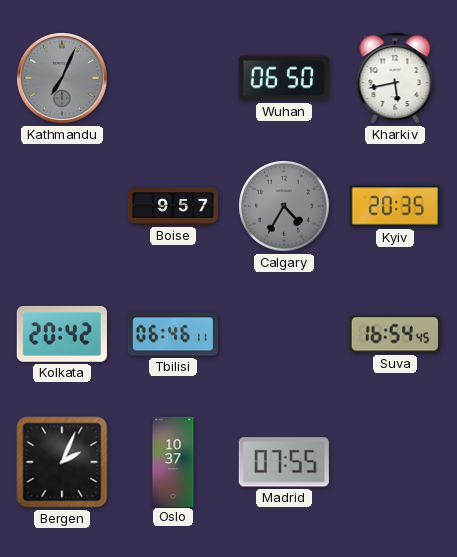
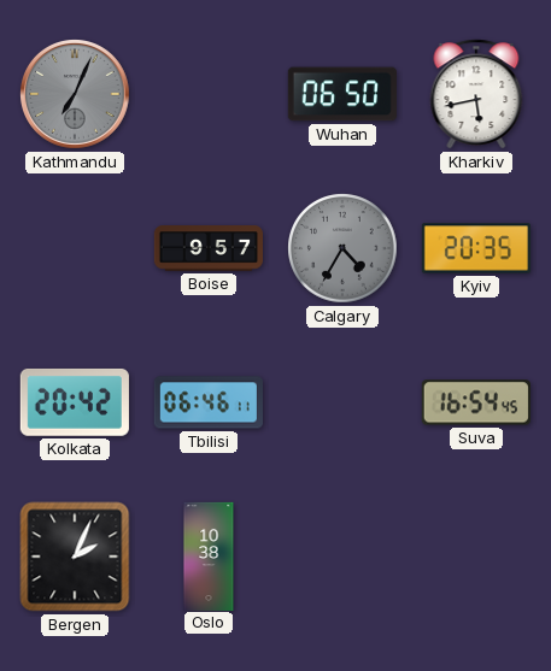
Oslo: 10:37 -> 10:38 (209, 555)
Madrid: 07:55 -> none (284, 462)
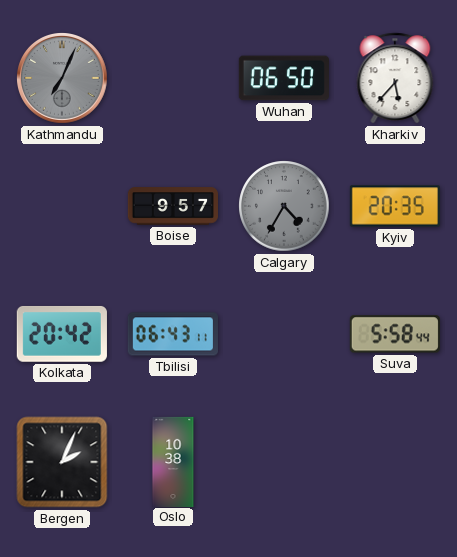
Kharkiv: 5:43 -> 5:37 (395, 78)
Tbilisi: 06:46 -> 06:43 (173, 334)
Suva: 16:54 -> 5:58 (395, 334)
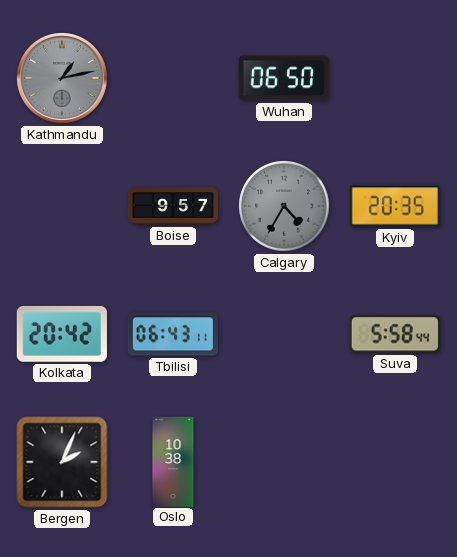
Kathmandu: 7:04 -> 1:13 (63, 79)
Kharkiv: 5:37 -> none (395, 78)
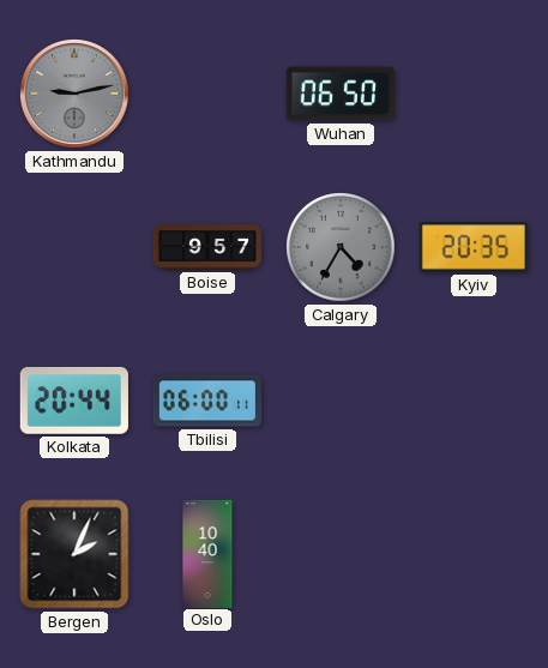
Kathmandu: 1:13 -> 9:13 (76, 95)
Kolkata: 20:42 -> 20:44 (74, 401)
Tbilisi: 06:43 -> 06:00 (207, 401)
Suva: 5:58 -> none (395, 334)
Oslo: 10:38 -> 10:40 (207, 553)
